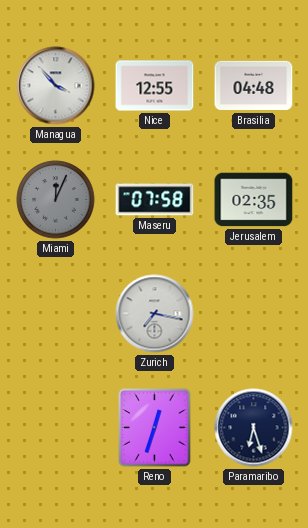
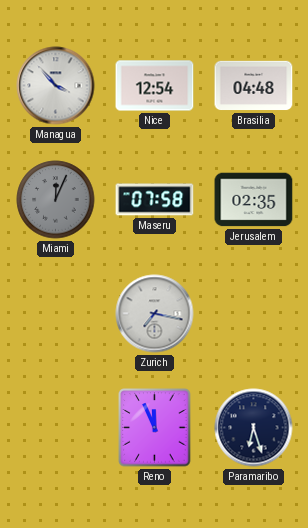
Nice: 12:55 -> 12:54 (155, 86)
Reno: 12:33 -> 11:56 (155, 428)
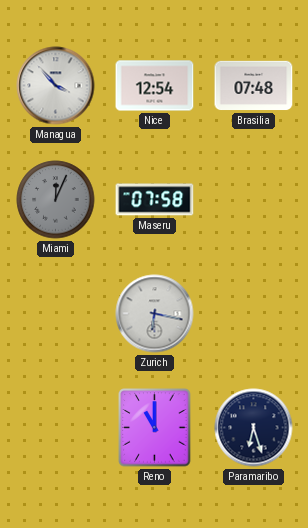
Brasilia: 04:48 -> 07:48 (254, 86)
Jerusalem: 02:35 -> none (254, 200)
Zurich: 7:17 -> 6:17 (155, 314)
Reno: 11:56 -> 11:00 (155, 428)
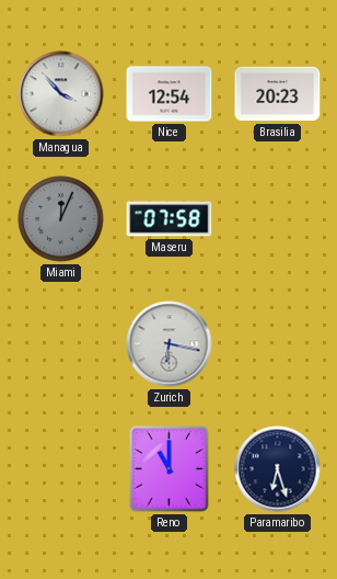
Brasilia: 07:48 -> 20:23 (278, 94)
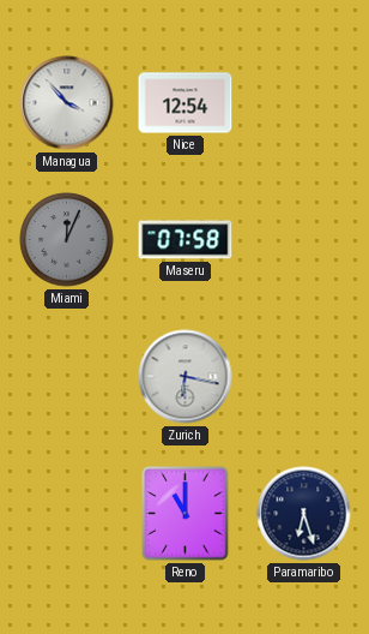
Brasilia: 20:23 -> none (278, 94)
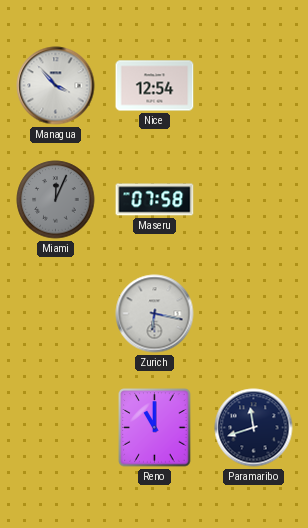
Paramaribo: 6:27 -> 11:42 (254, 428)
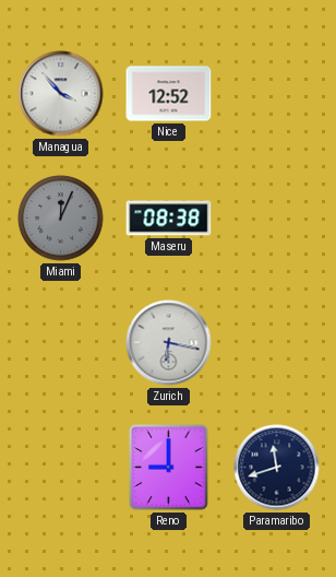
Nice: 12:54 -> 12:52 (169, 94)
Maseru: 07:58 -> 08:38 (169, 219)
Reno: 11:00 -> 9:00 (169, 468)
